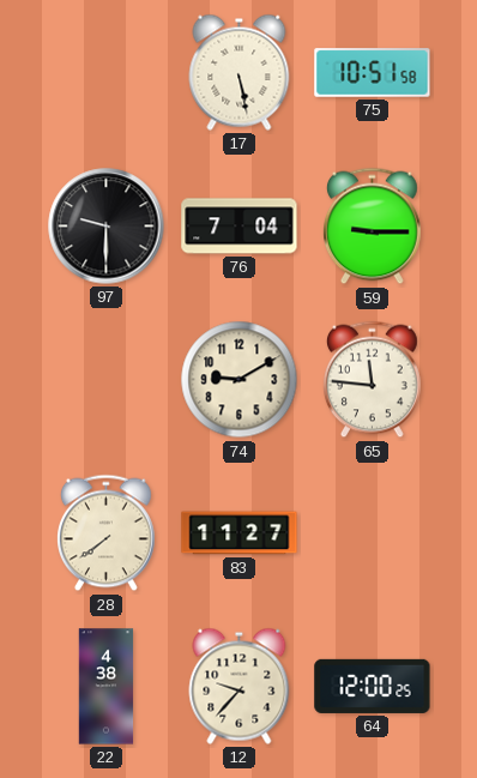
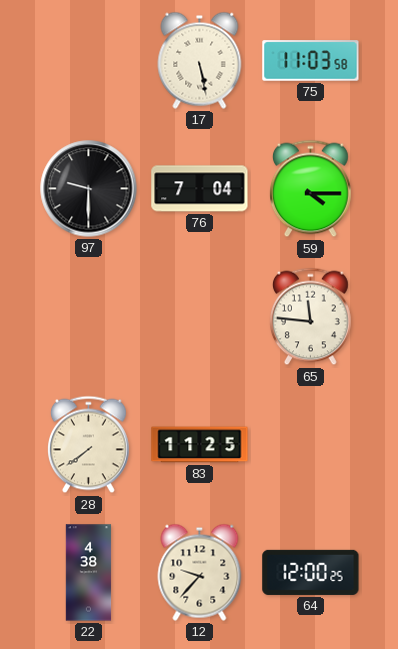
75: 10:51 -> 11:03 (311, 61)
59: 9:15 -> 4:15 (311, 189)
74: 9:10 -> none (240, 380)
83: 11:27 -> 11:25 (200, 445)
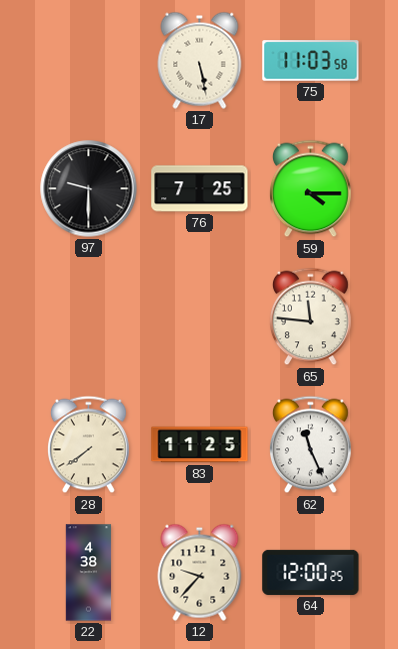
76: 7:04 -> 7:25 (200, 189)
62: none -> 11:26 (311, 445)
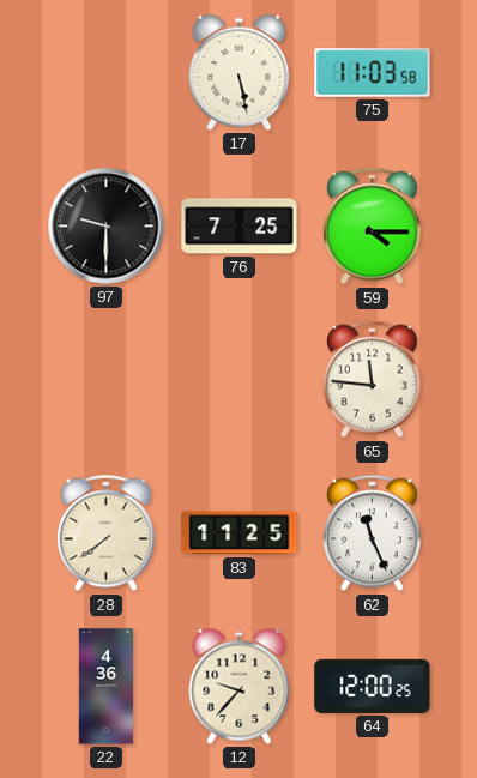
22: 4:38 -> 4:36 (107, 687)
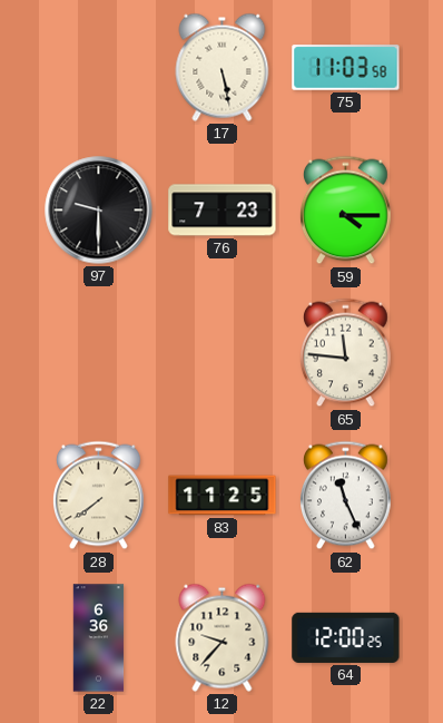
76: 7:25 -> 7:23 (223, 211)
22: 4:36 -> 6:36 (99, 638)
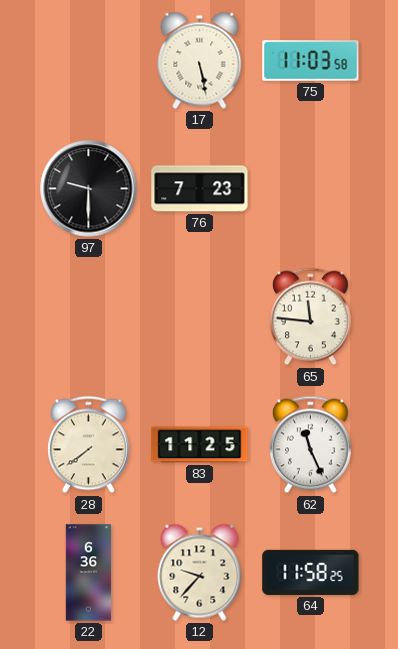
59: 4:15 -> none (346, 211)
64: 12:00 -> 11:58 (311, 572)
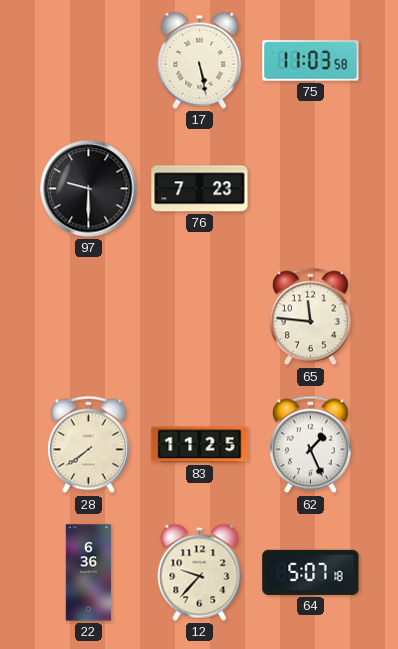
62: 11:26 -> 1:26 (311, 445)
64: 11:58 -> 5:07 (311, 572)
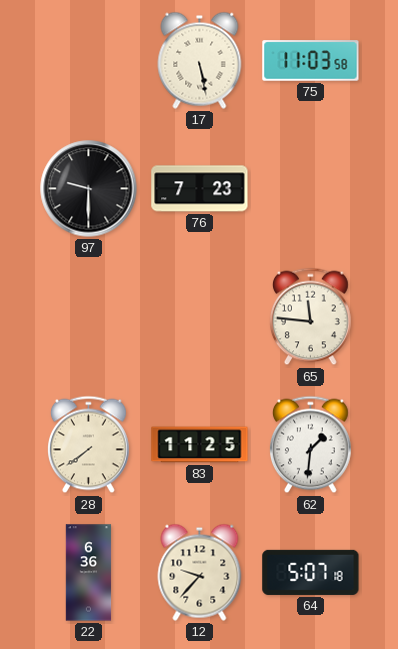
62: 1:26 -> 1:31 (311, 445)
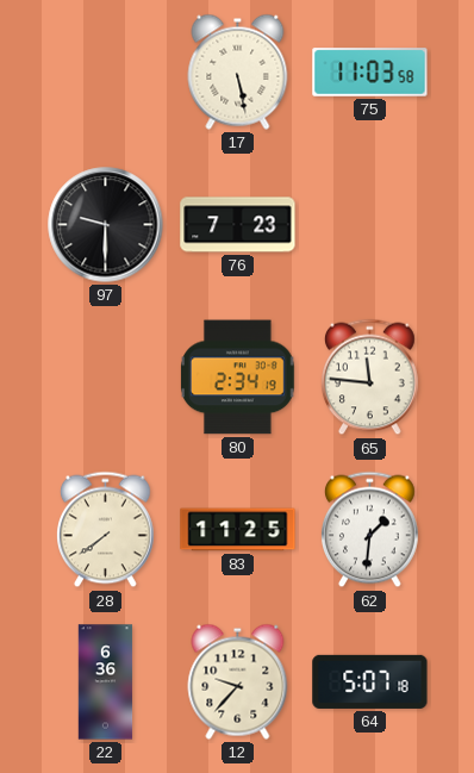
80: none -> 2:34 (238, 378)
